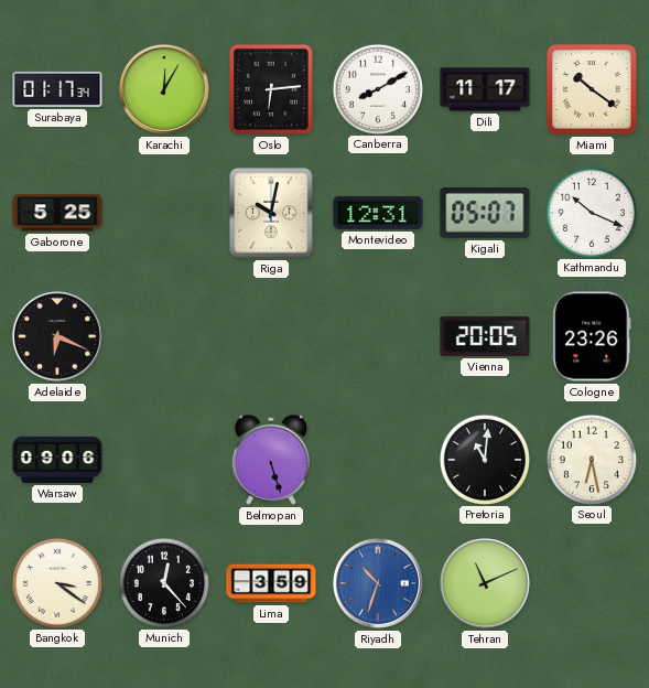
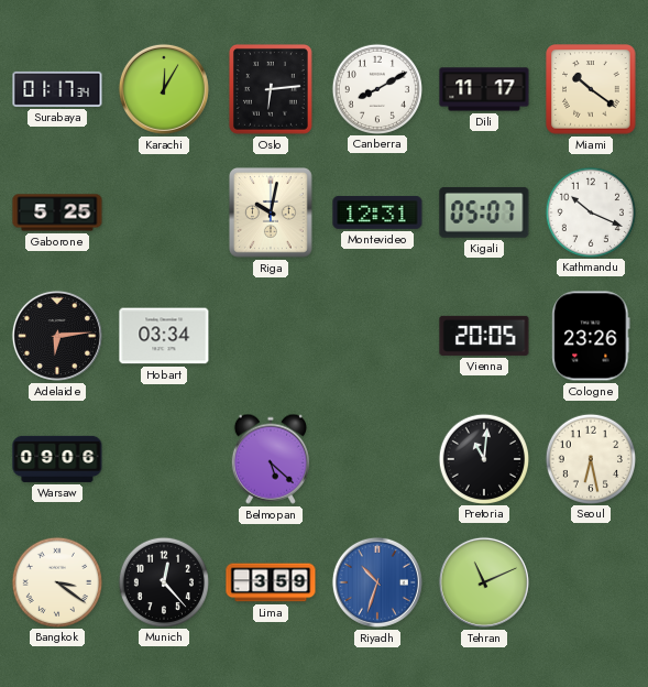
Adelaide: 6:19 -> 6:14 (57, 336)
Hobart: none -> 03:34 (164, 336)
Belmopan: 5:27 -> 5:22 (271, 459)
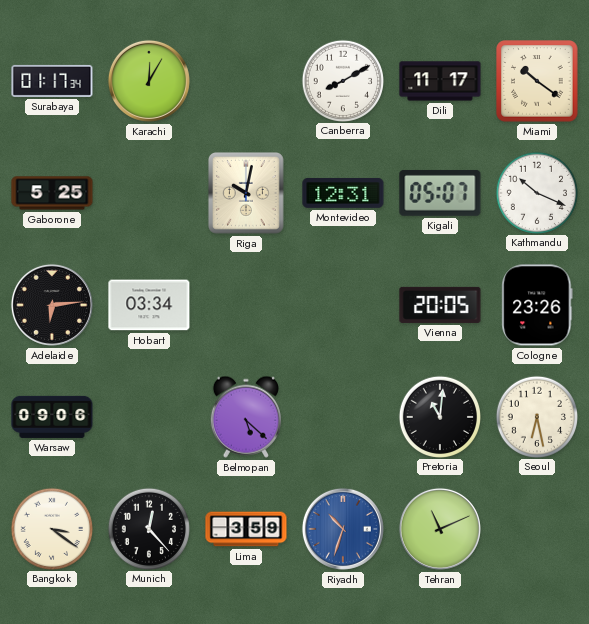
Oslo: 6:14 -> none (271, 89)
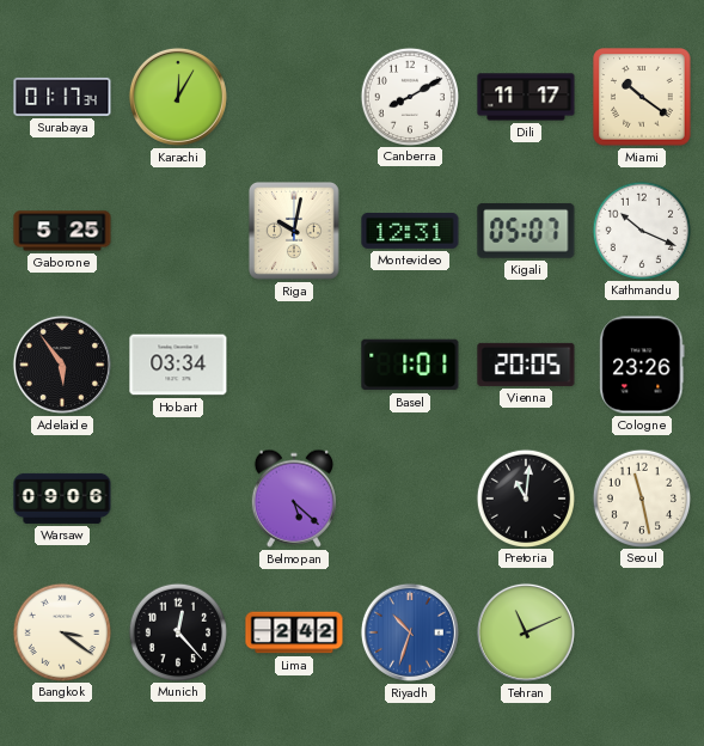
Adelaide: 6:14 -> 5:54 (62, 365)
Basel: none -> 1:01 (410, 365)
Seoul: 6:28 -> 11:28 (641, 497)
Lima: 3:59 -> 2:42 (294, 632)
